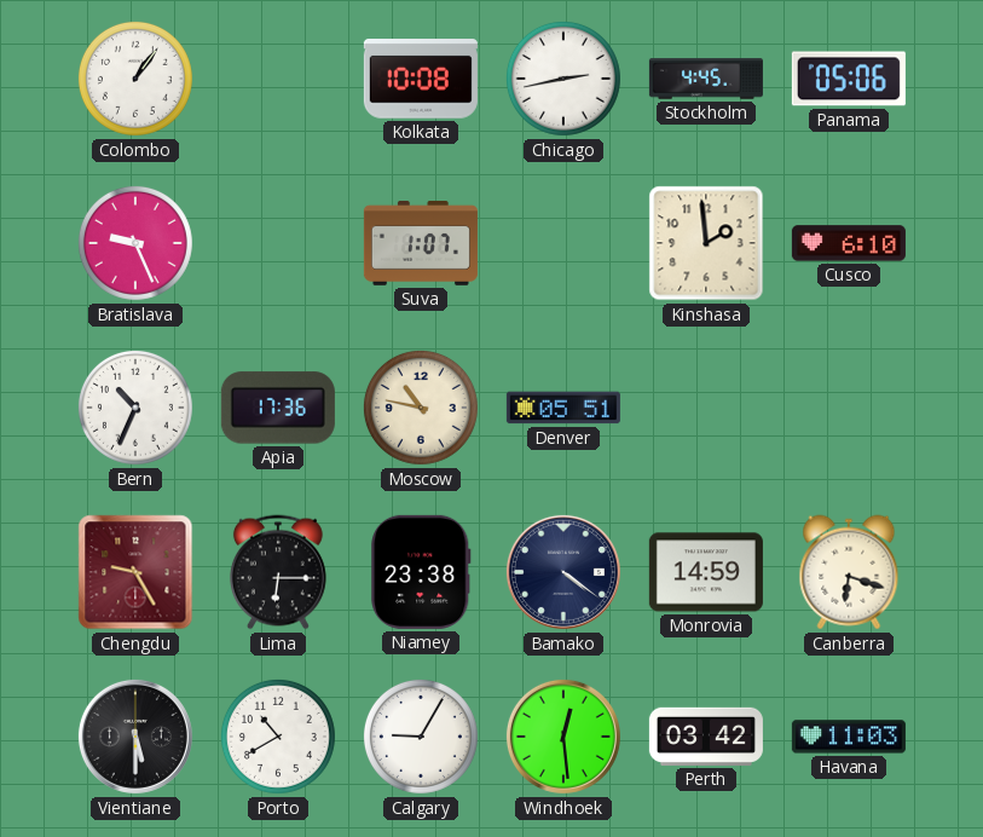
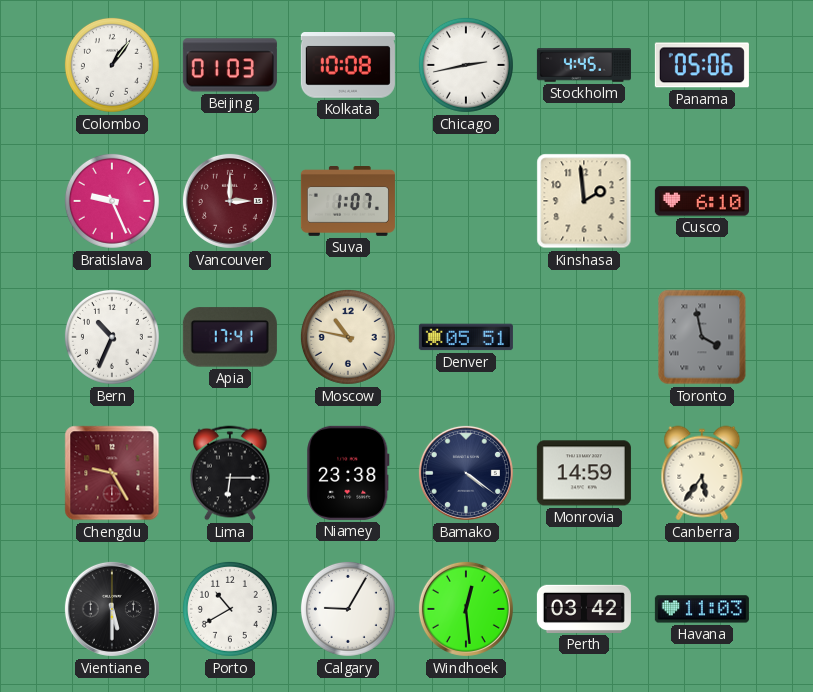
Beijing: none -> 01:03 (230, 65)
Vancouver: none -> 3:00 (230, 201)
Apia: 17:36 -> 17:41 (230, 337)
Toronto: none -> 3:58 (702, 337)
Canberra: 6:18 -> 5:36 (702, 473)
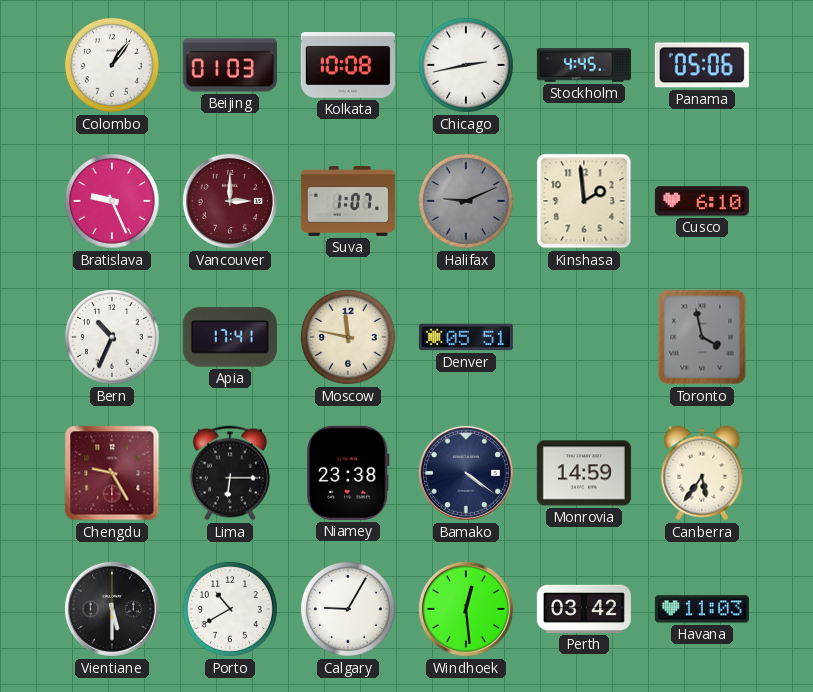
Halifax: none -> 9:11 (466, 201)
Moscow: 10:47 -> 11:47 (348, 337)
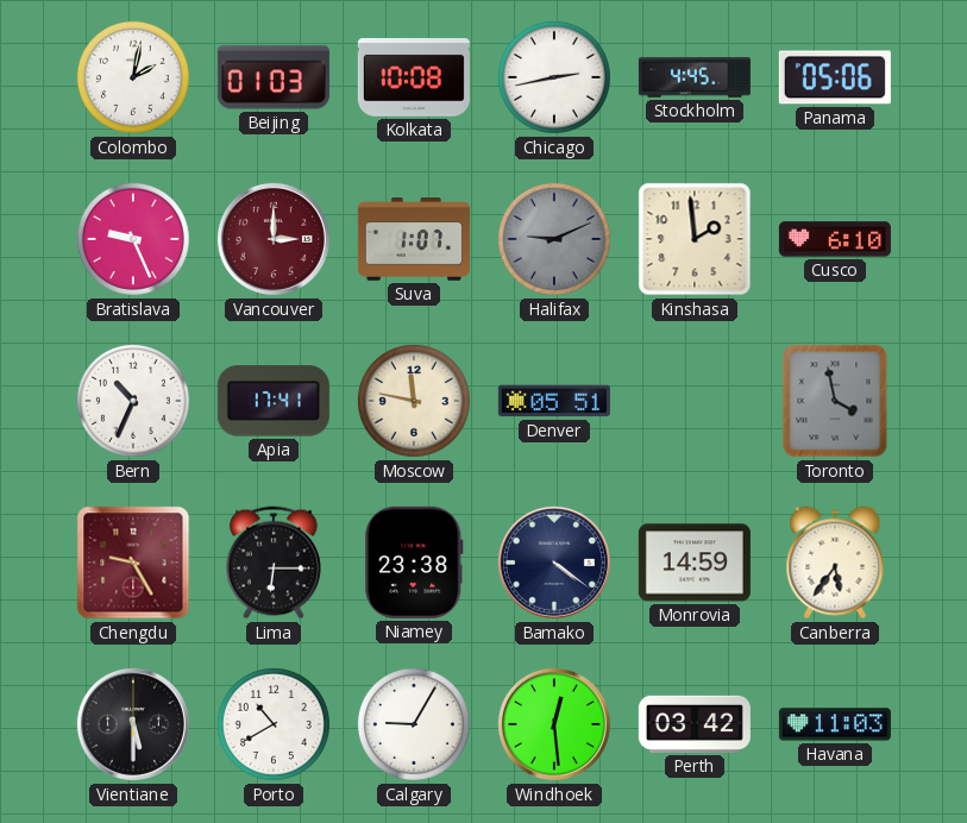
Colombo: 1:06 -> 2:02 (133, 77)
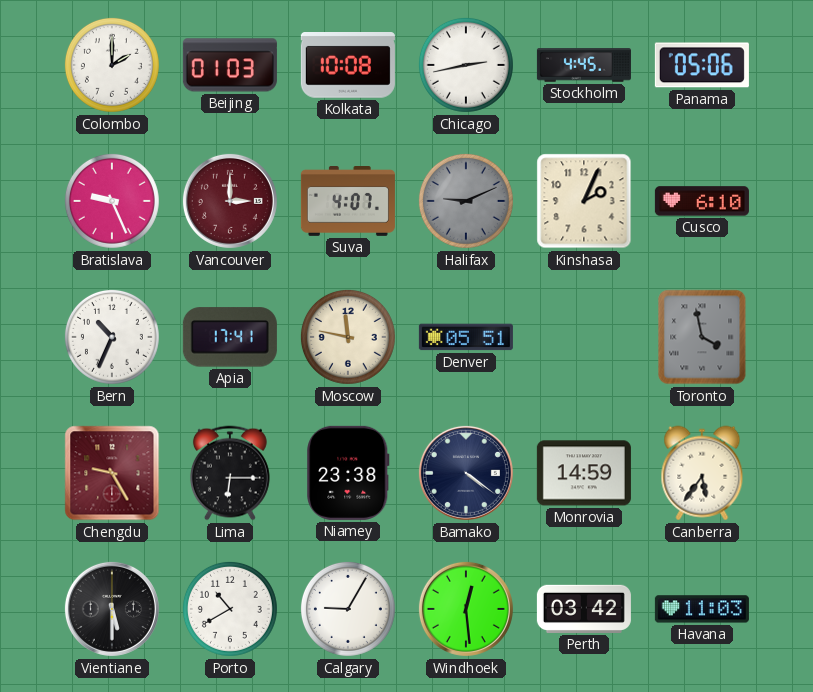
Colombo: 2:02 -> 2:00 (112, 65)
Suva: 1:07 -> 4:07 (348, 202)
Kinshasa: 1:59 -> 2:04 (584, 201)
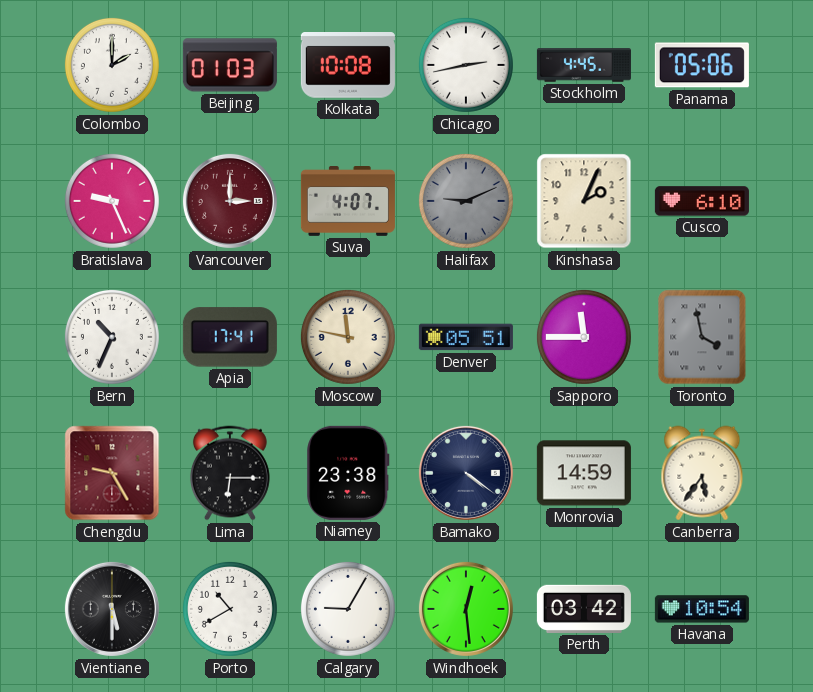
Sapporo: none -> 11:45 (584, 337)
Havana: 11:03 -> 10:54 (702, 609)
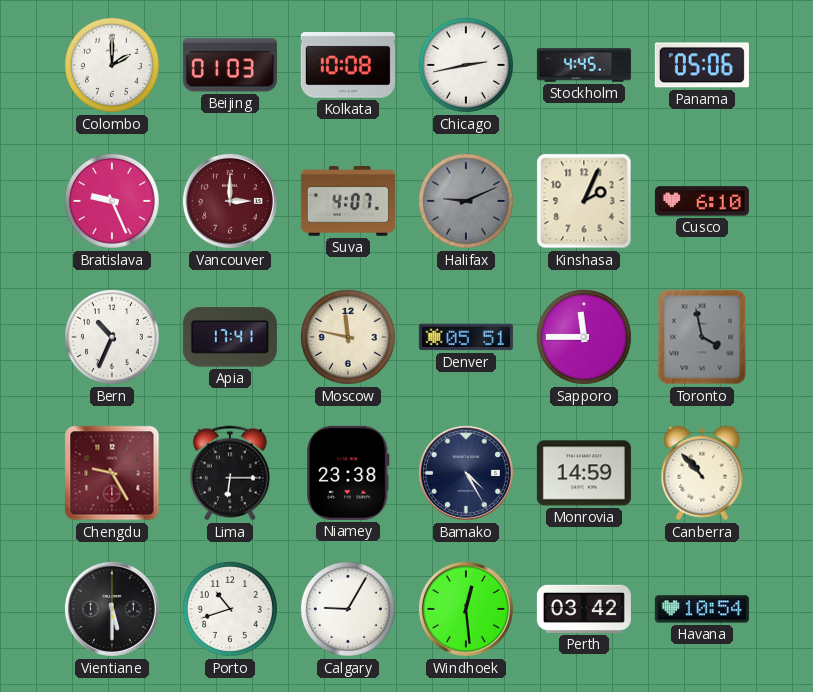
Bamako: 4:21 -> 4:25 (466, 473)
Canberra: 5:36 -> 10:53 (702, 473)
Porto: 10:40 -> 10:42 (230, 609)
